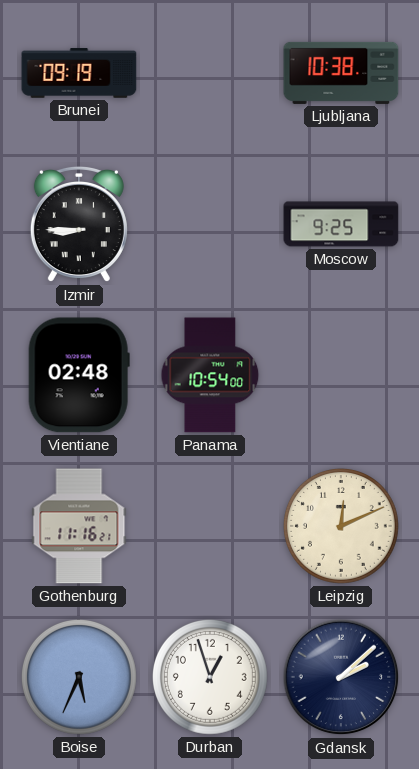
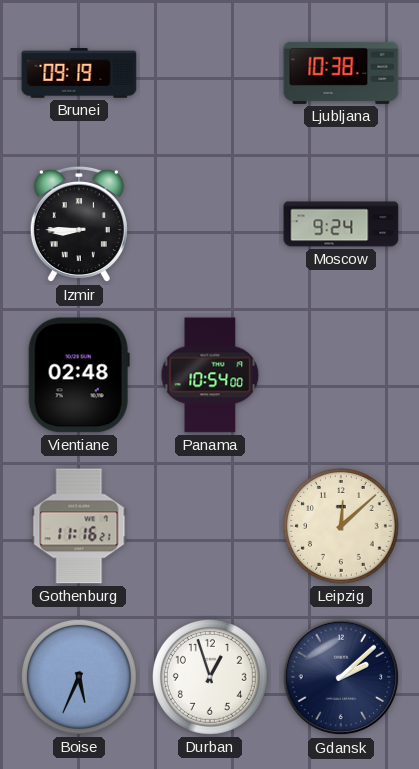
Moscow: 9:25 -> 9:24 (341, 224)
Leipzig: 12:11 -> 12:08 (341, 526)
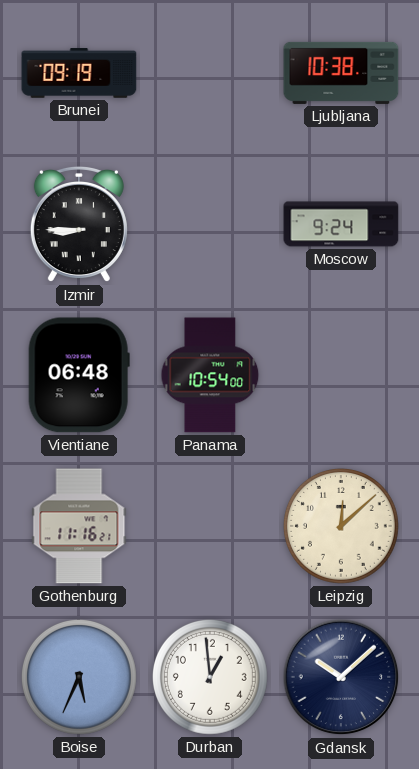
Vientiane: 02:48 -> 06:48 (79, 375)
Durban: 12:57 -> 12:59 (210, 677)
Gdansk: 2:08 -> 10:08 (341, 677)
